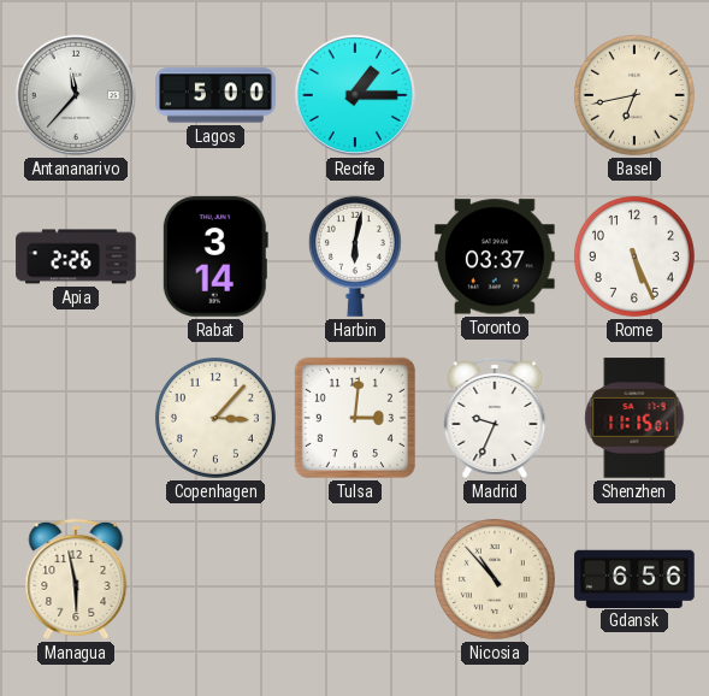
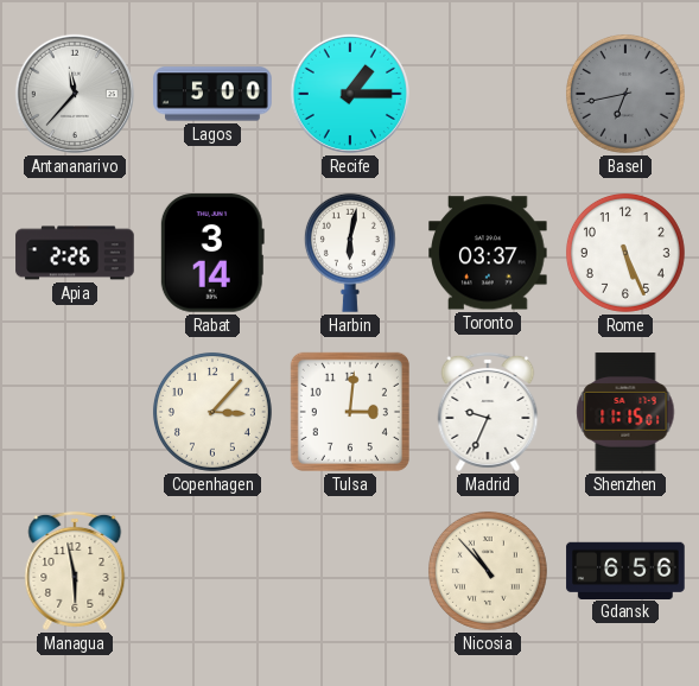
Basel dial: cream -> grey (625, 94)
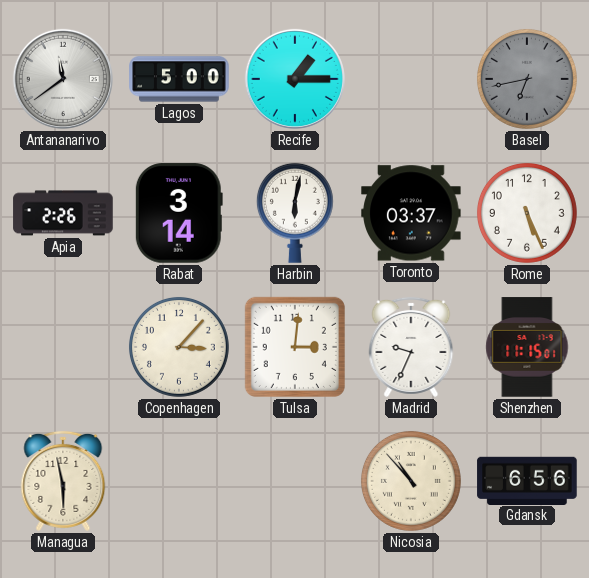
Antananarivo: 11:37 -> 11:39 (63, 79)
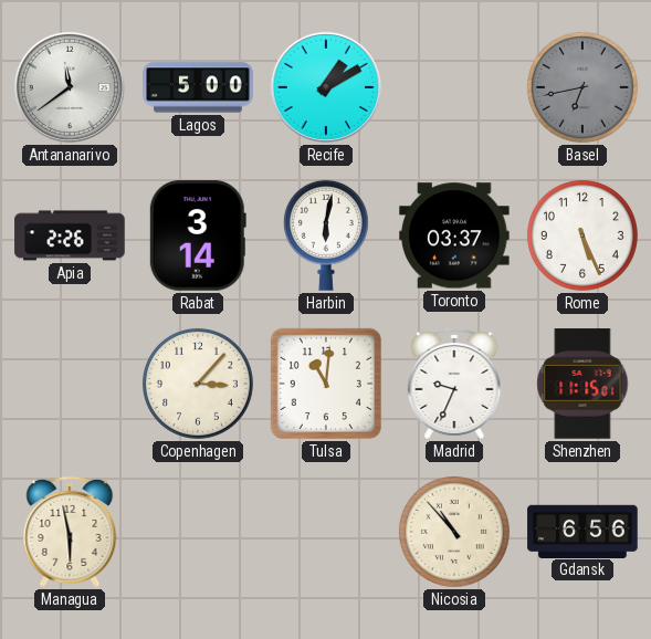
Recife: 1:15 -> 1:10 (326, 87)
Tulsa: 3:01 -> 11:01 (326, 384)
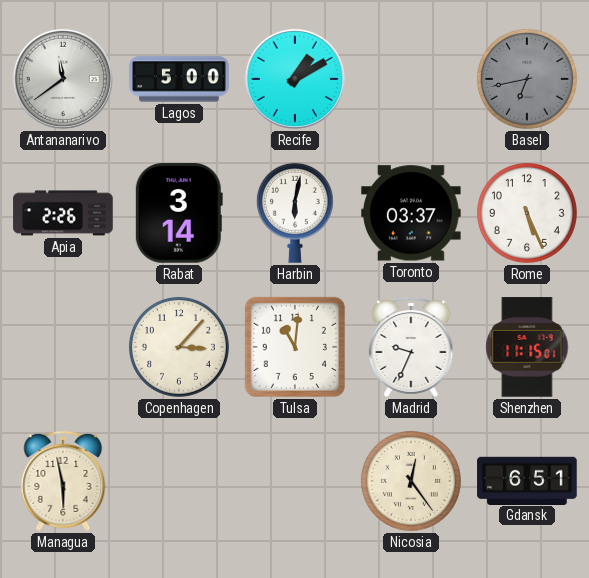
Nicosia: 10:53 -> 12:24 (411, 481)
Gdansk: 6:56 -> 6:51 (527, 480)
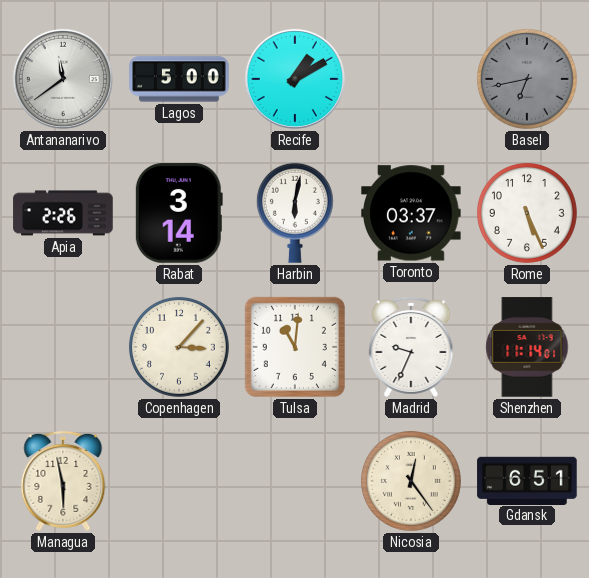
Shenzhen: 11:15 -> 11:14 (527, 347)
